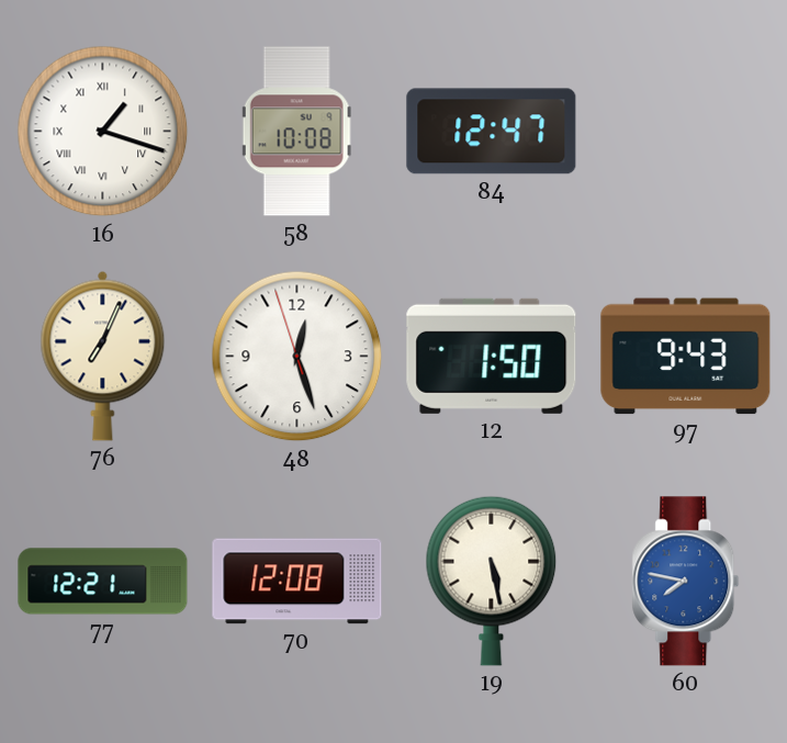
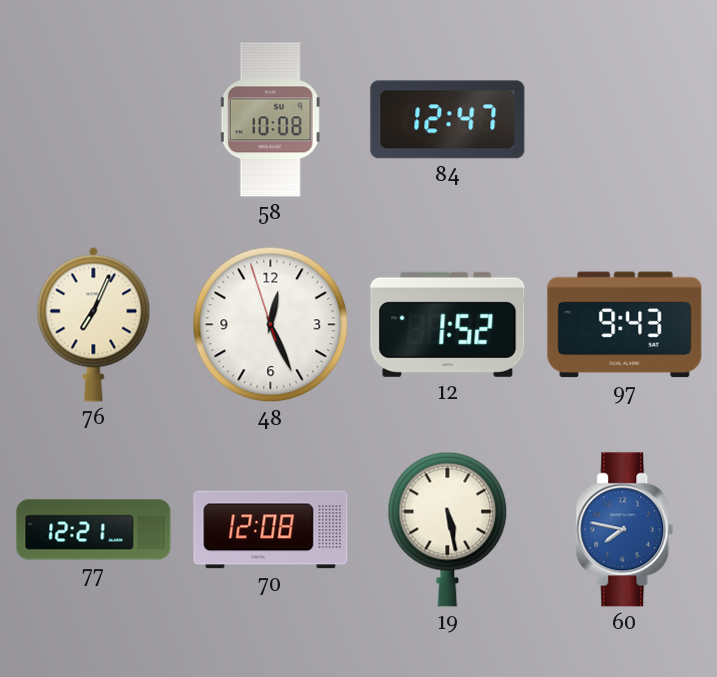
16: 1:18 -> none (103, 132)
48: 12:26 -> 12:25 (271, 325)
12: 1:50 -> 1:52 (448, 324)
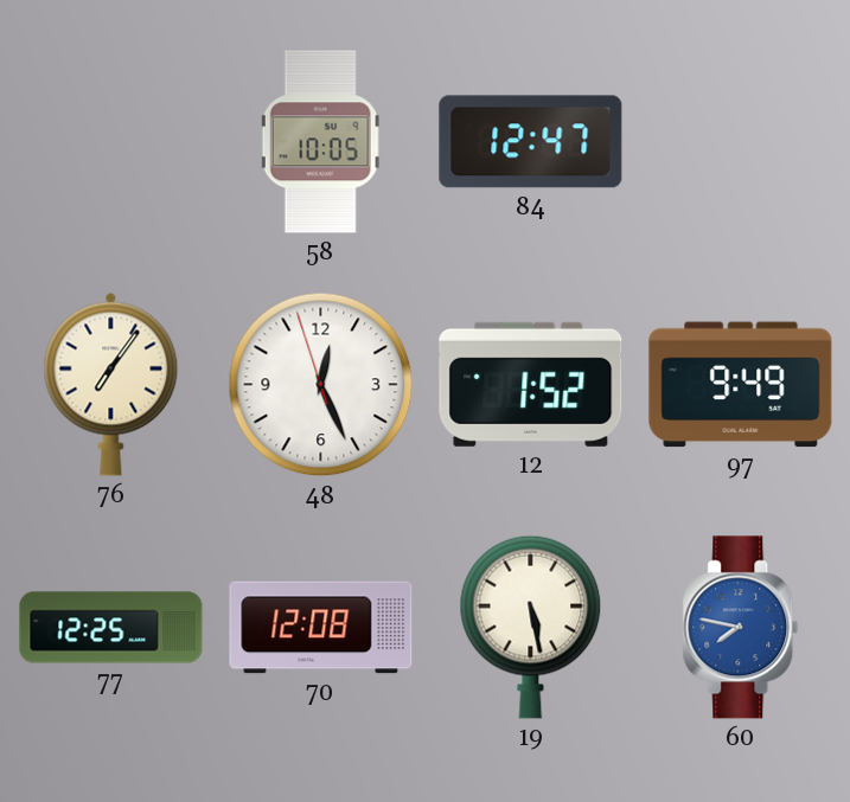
58: 10:08 -> 10:05 (320, 142)
76: 7:04 -> 7:06 (111, 384)
97: 9:43 -> 9:49 (741, 385)
77: 12:21 -> 12:25 (111, 628)
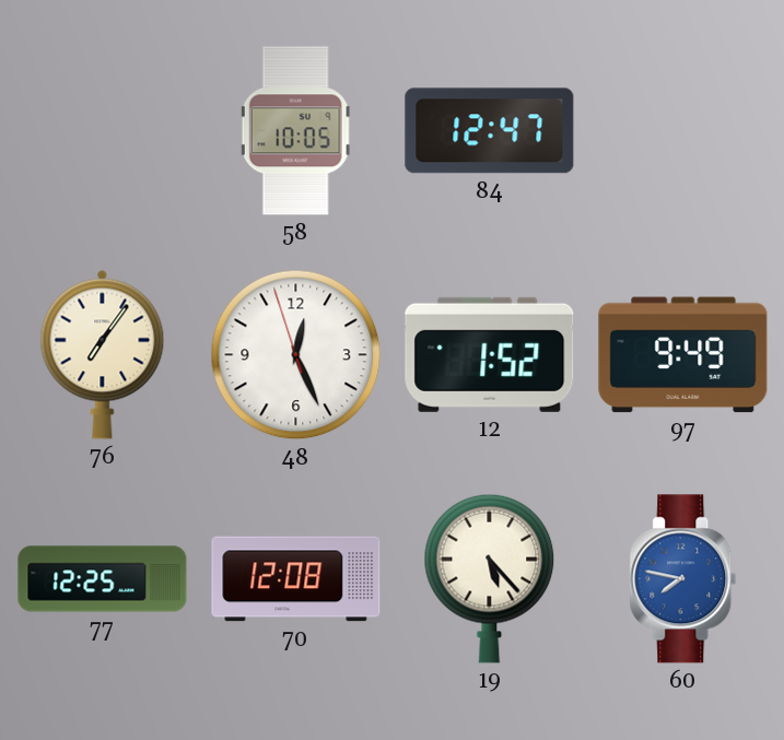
19: 5:28 -> 5:23 (490, 578)
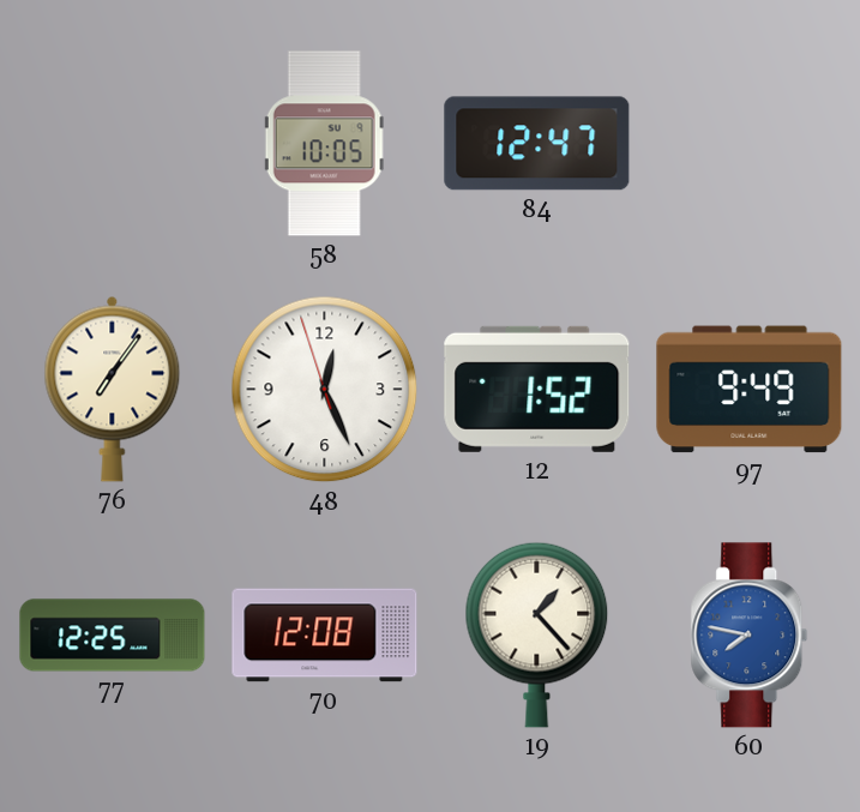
19: 5:23 -> 1:23 (537, 634)
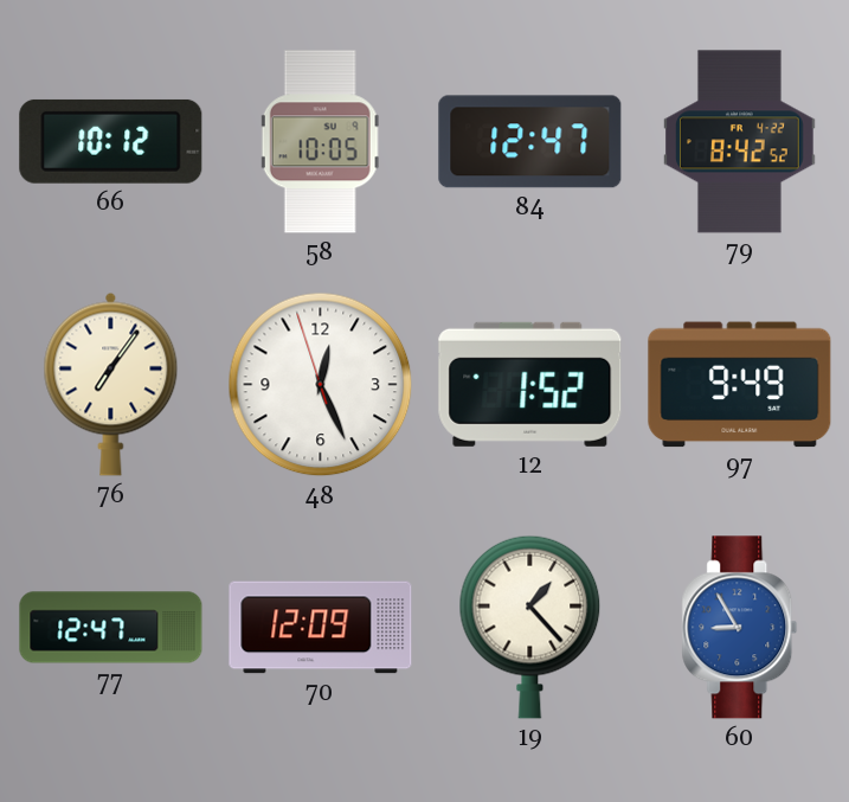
66: none -> 10:12 (111, 141)
79: none -> 8:42 (740, 142)
77: 12:25 -> 12:47 (111, 628)
70: 12:08 -> 12:09 (321, 628)
60: 7:47 -> 8:55 (740, 628)
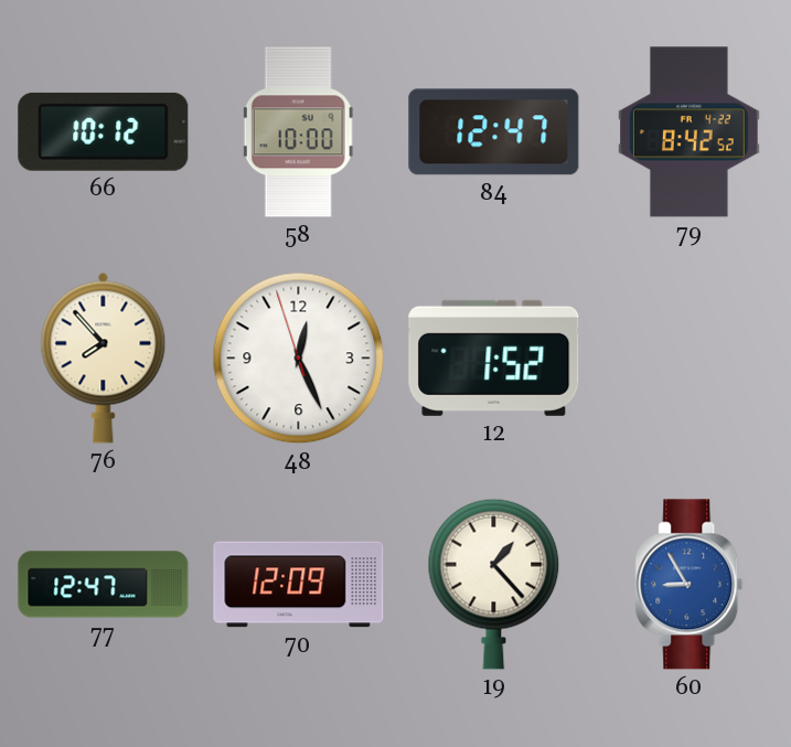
58: 10:05 -> 10:00 (298, 132)
76: 7:06 -> 7:53 (104, 358)
97: 9:49 -> none (740, 385)
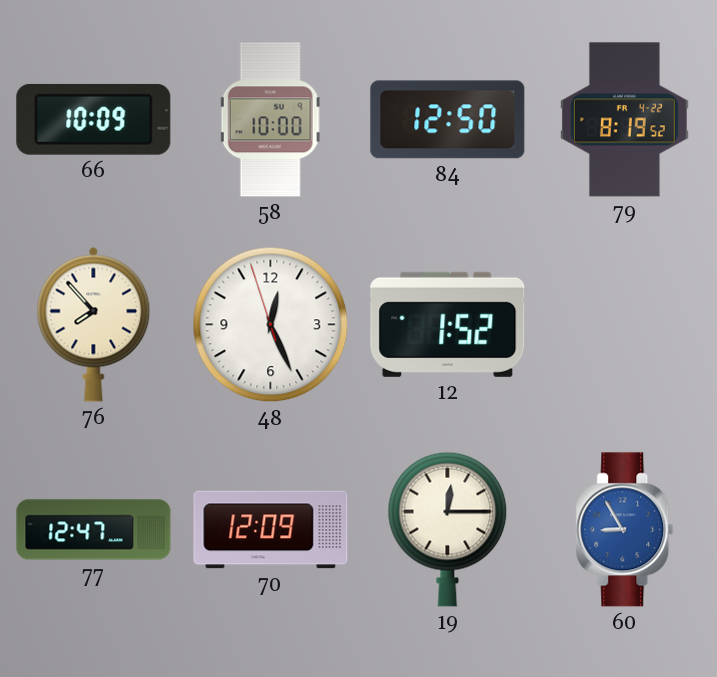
66: 10:12 -> 10:09 (94, 119)
84: 12:47 -> 12:50 (448, 120)
79: 8:42 -> 8:19 (625, 120)
19: 1:23 -> 12:15 (448, 529)
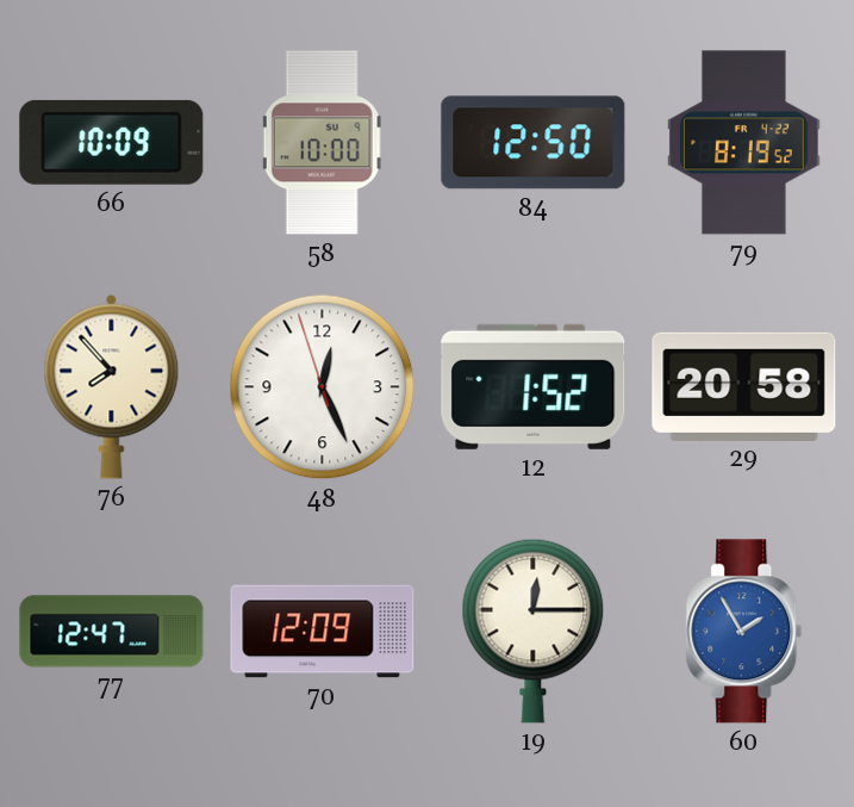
29: none -> 20:58 (744, 386)
60: 8:55 -> 1:55 (744, 632)
